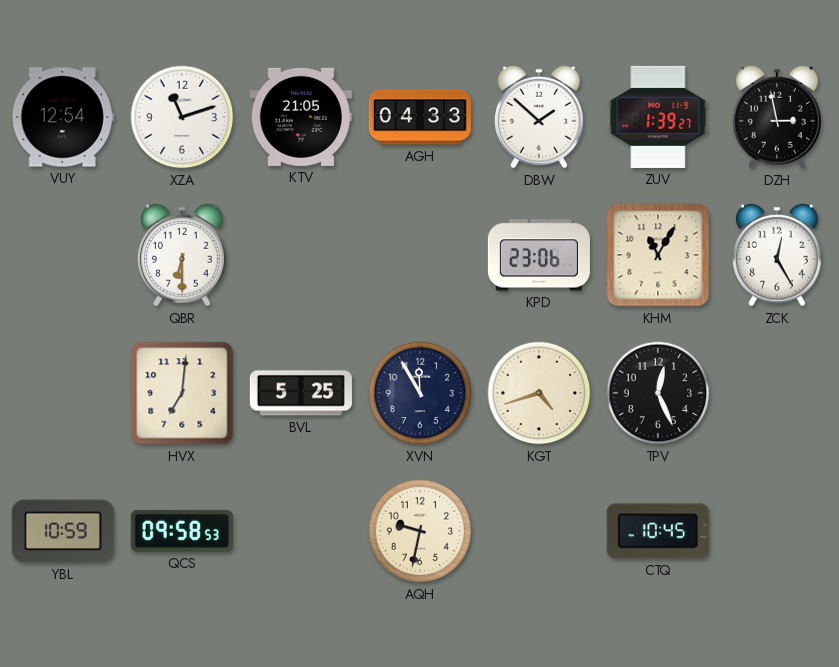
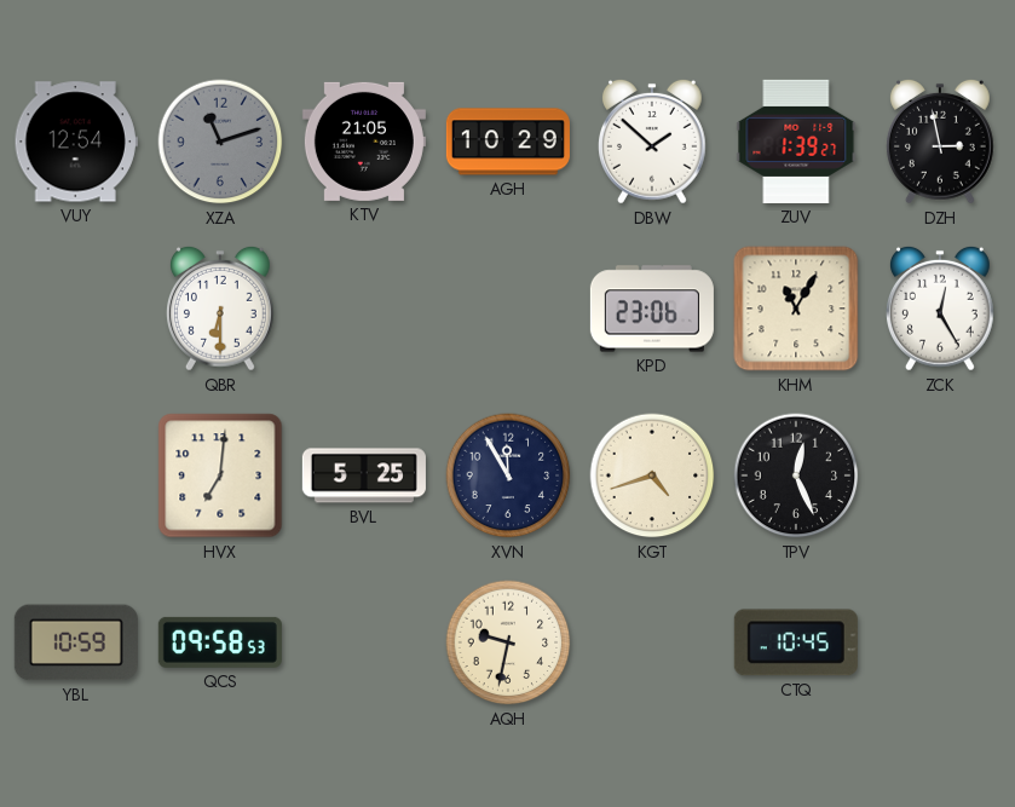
XZA dial: white -> grey (220, 142)
AGH: 04:33 -> 10:29 (508, 142)
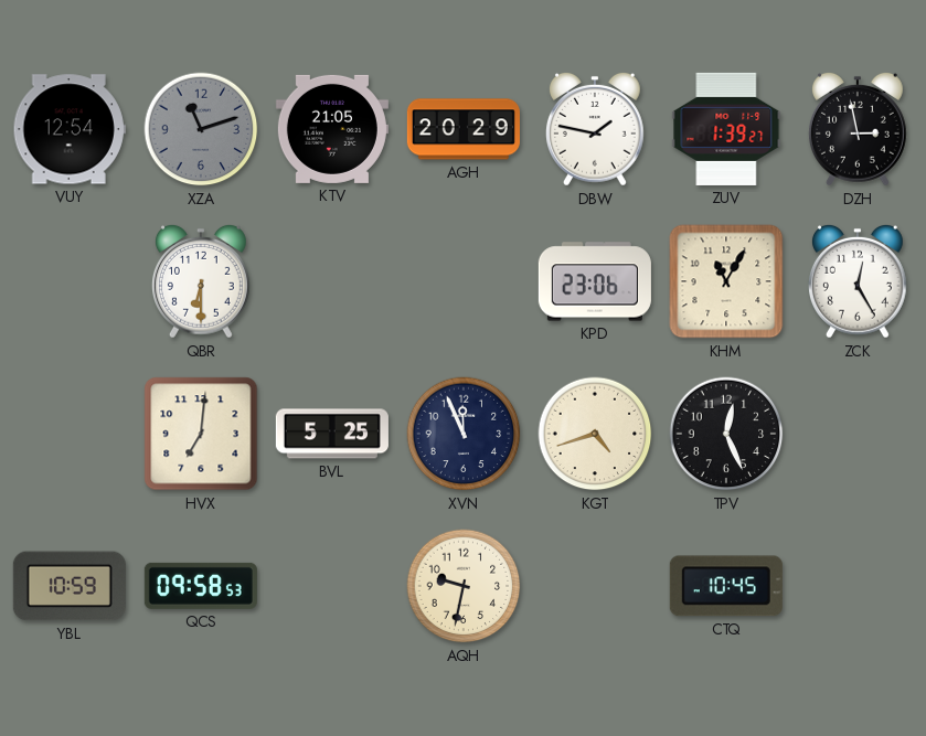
AGH: 10:29 -> 20:29 (464, 129)
DBW: 1:52 -> 1:47 (595, 129)
XVN: 11:55 -> 11:56 (464, 434)
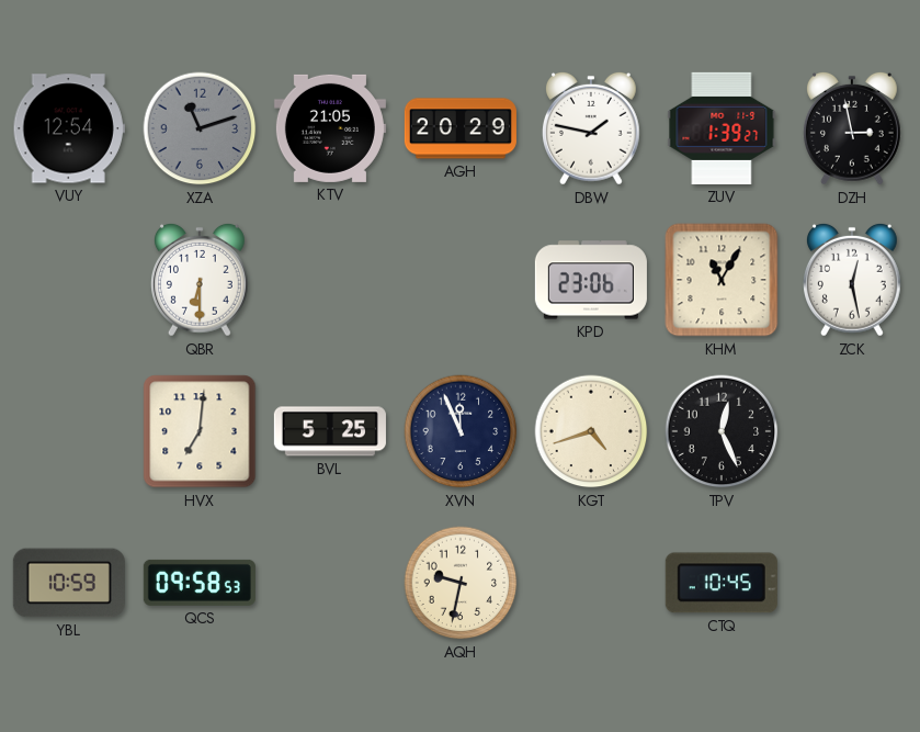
ZCK: 12:25 -> 12:28 (852, 280)
